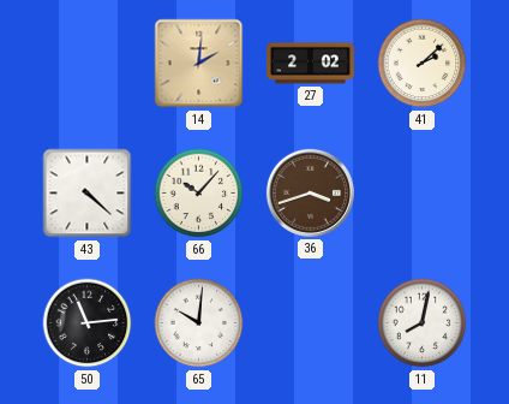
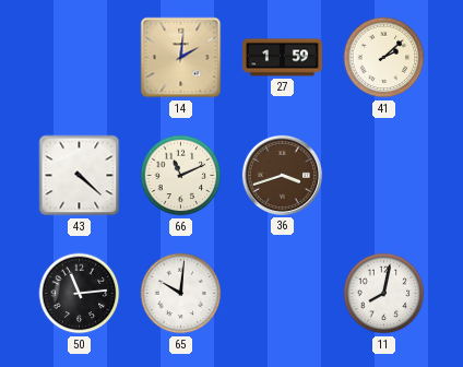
27: 2:02 -> 1:59 (282, 58)
66: 10:07 -> 11:11 (181, 176)
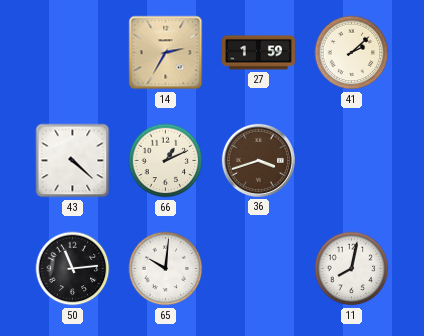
14: 2:01 -> 2:35 (166, 53)
66: 11:11 -> 1:11 (166, 161)
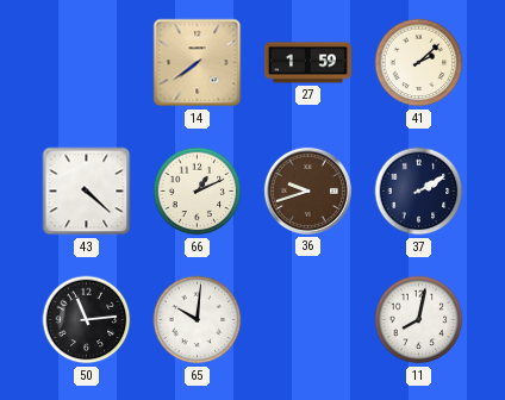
14: 2:35 -> 7:39 (198, 63)
36: 3:42 -> 9:42 (307, 190)
37: none -> 2:10 (419, 192)
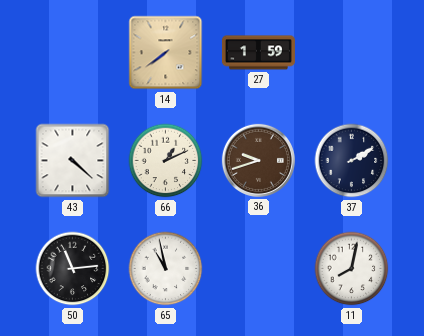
41: 2:08 -> none (419, 63)
65: 10:01 -> 10:58 (166, 269)
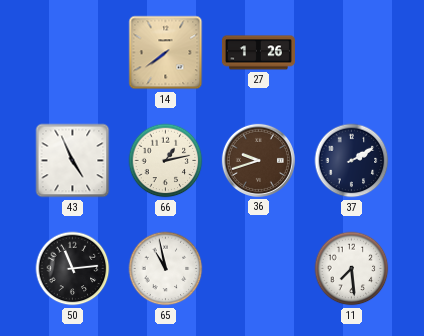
27: 1:59 -> 1:26 (258, 53)
43: 4:22 -> 4:56 (73, 161)
66: 1:11 -> 1:13 (166, 161)
11: 8:02 -> 7:29 (352, 269)
